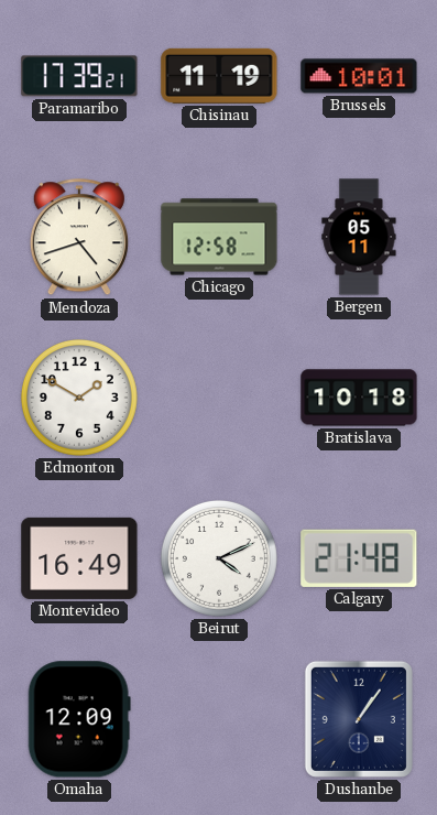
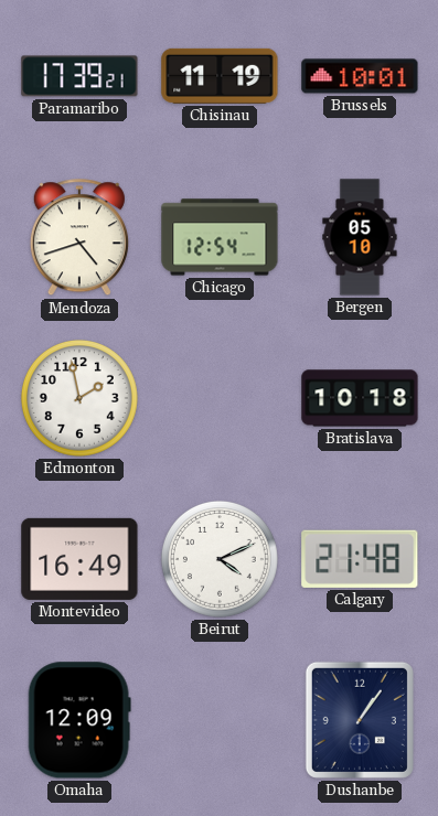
Chicago: 12:58 -> 12:54 (220, 237)
Bergen: 05:11 -> 05:10 (360, 237)
Edmonton: 1:50 -> 1:58 (79, 398)
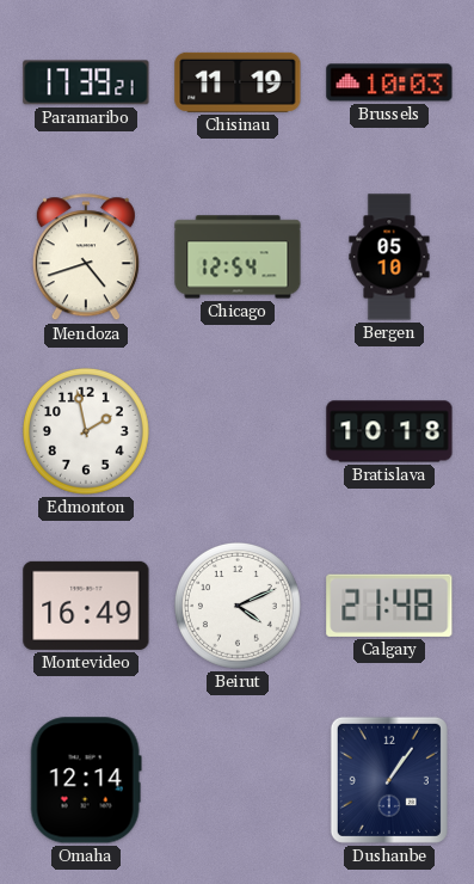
Brussels: 10:01 -> 10:03 (389, 82)
Omaha: 12:09 -> 12:14 (86, 780)
